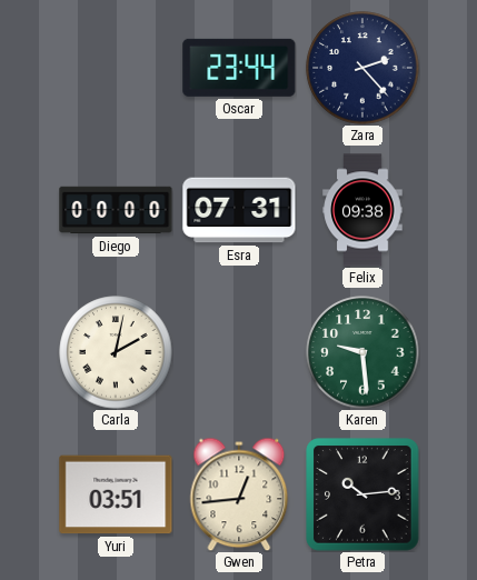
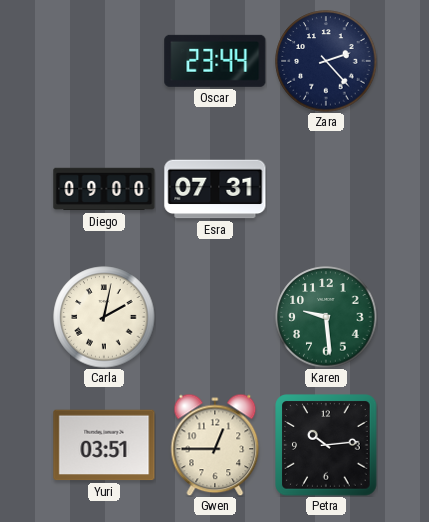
Diego: 00:00 -> 09:00 (104, 189)
Felix: 09:38 -> none (362, 210)
Gwen: 12:44 -> 12:45 (215, 445)
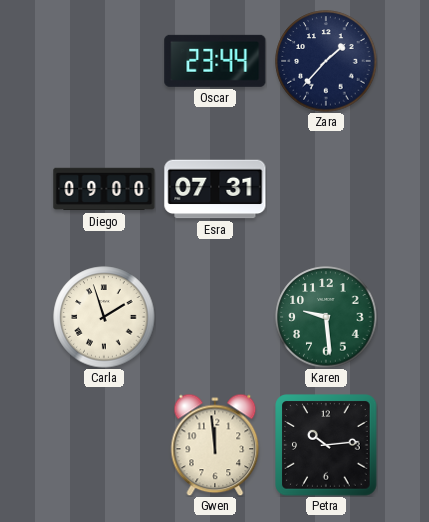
Zara: 2:23 -> 1:37 (326, 61)
Carla: 2:02 -> 1:57 (104, 317)
Yuri: 03:51 -> none (104, 445)
Gwen: 12:45 -> 11:59 (215, 445)
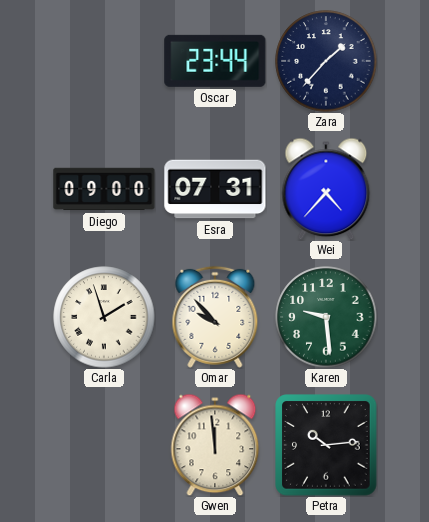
Wei: none -> 4:37 (326, 189)
Omar: none -> 9:53 (215, 317)
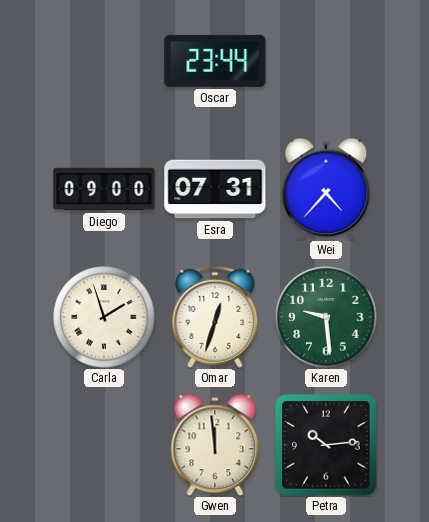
Zara: 1:37 -> none (326, 61)
Omar: 9:53 -> 12:33 (215, 317)
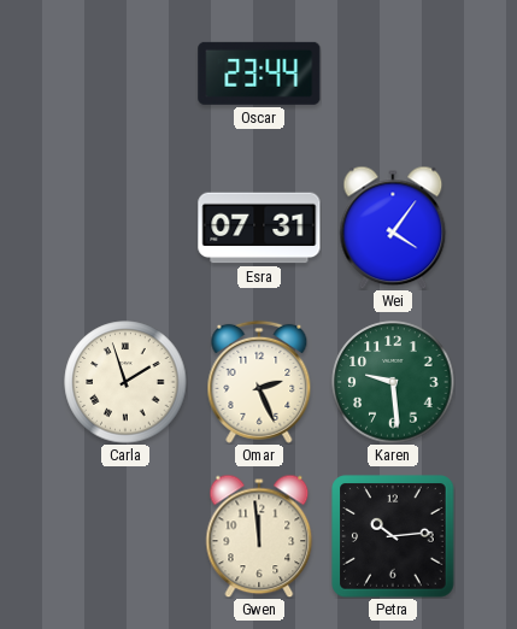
Diego: 09:00 -> none (104, 189)
Wei: 4:37 -> 4:06 (393, 228)
Omar: 12:33 -> 2:26 (259, 382)
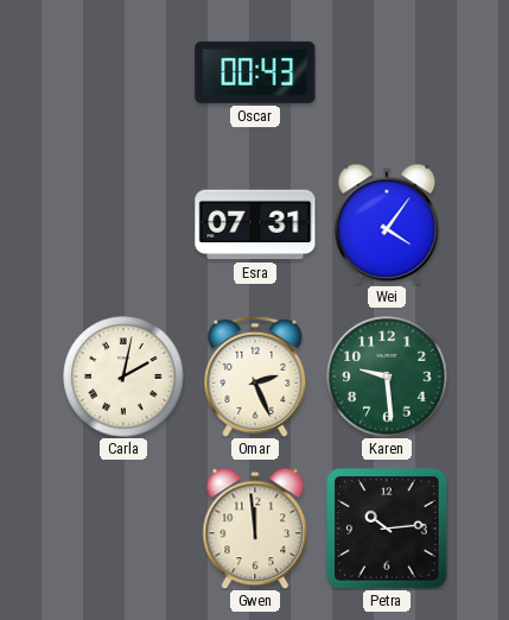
Oscar: 23:44 -> 00:43 (255, 72)
Carla: 1:57 -> 2:02 (123, 377)
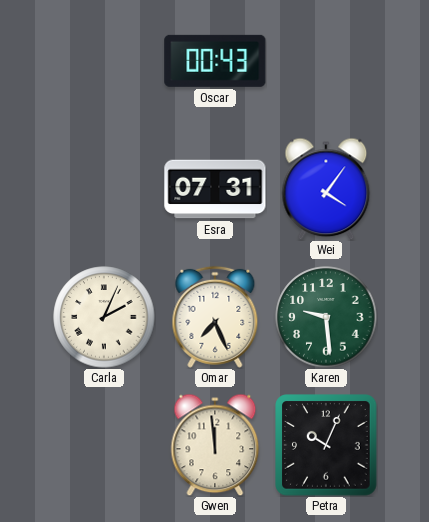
Carla: 2:02 -> 2:04 (104, 317)
Omar: 2:26 -> 7:26 (215, 317)
Petra: 10:14 -> 10:04 (326, 445)
